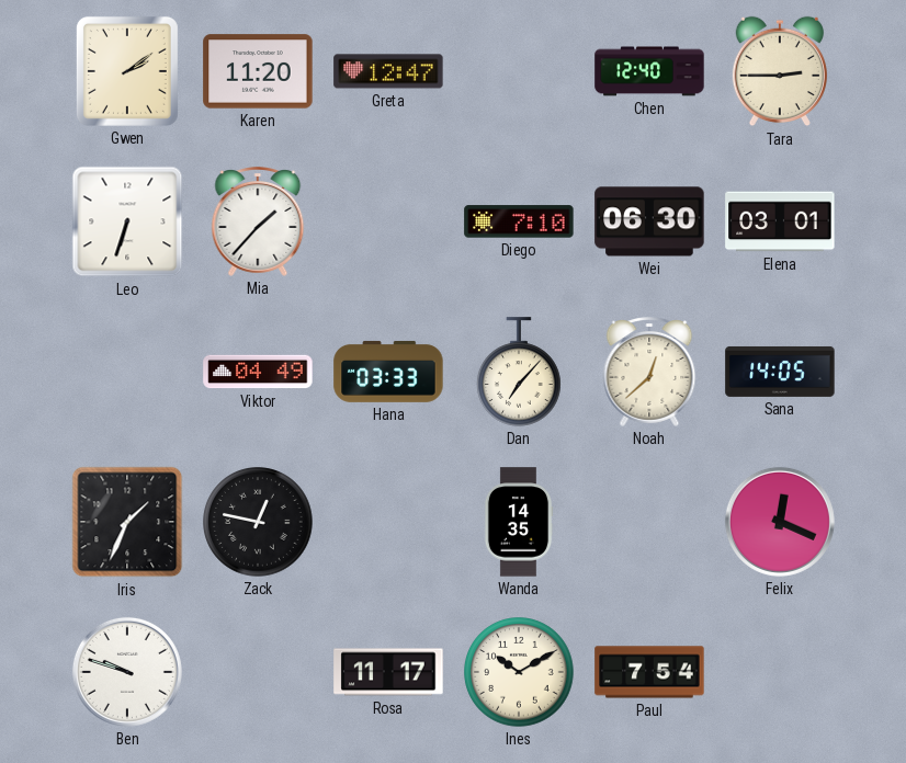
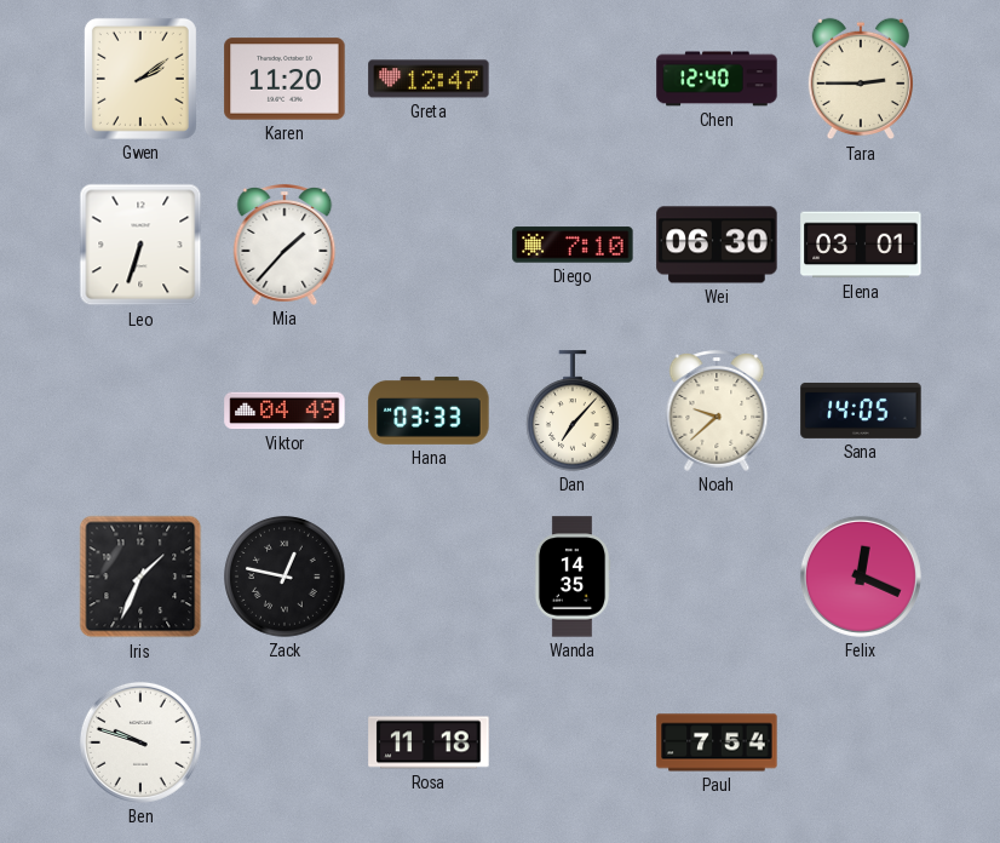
Noah: 12:38 -> 9:38 (717, 412)
Rosa: 11:17 -> 11:18 (429, 742)
Ines: 10:10 -> none (519, 672)
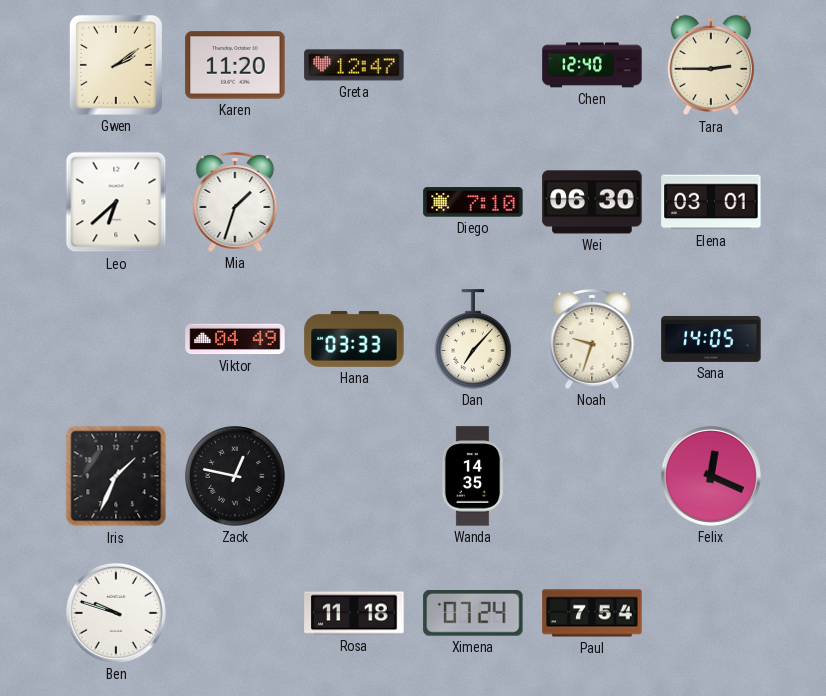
Leo: 6:33 -> 6:38 (116, 202)
Mia: 1:37 -> 1:33 (235, 203)
Noah: 9:38 -> 9:33 (592, 340)
Ximena: none -> 07:24 (473, 613)
